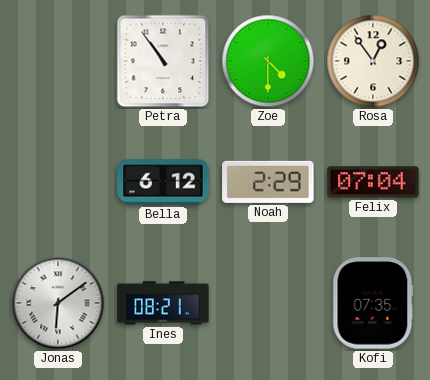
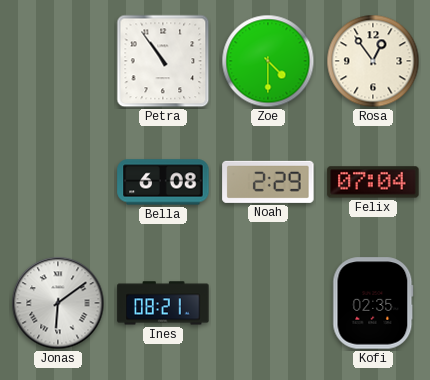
Bella: 6:12 -> 6:08 (163, 182)
Kofi: 07:35 -> 02:35 (373, 303)
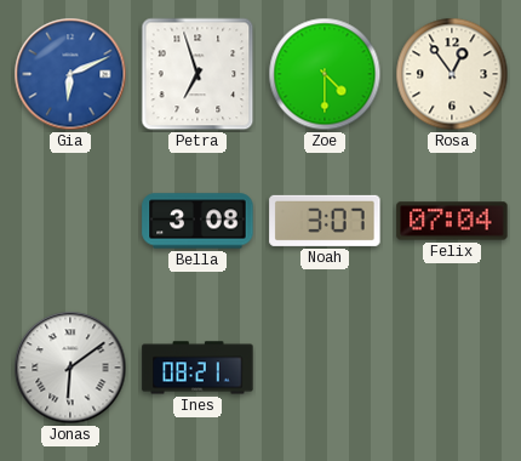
Gia: none -> 6:11 (70, 74)
Petra: 10:54 -> 6:57 (197, 74)
Bella: 6:08 -> 3:08 (197, 221)
Noah: 2:29 -> 3:07 (325, 221)
Kofi: 02:35 -> none (373, 303)
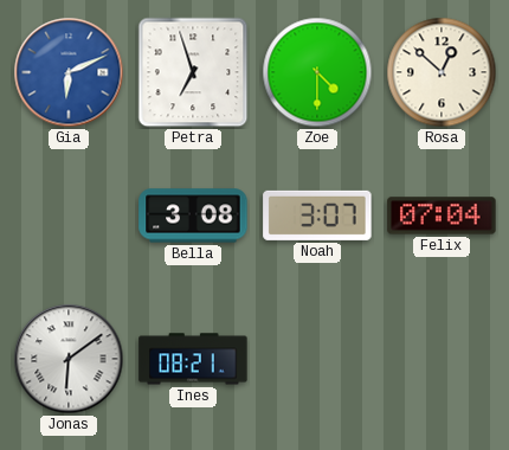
Rosa: 12:54 -> 12:52 (442, 72)
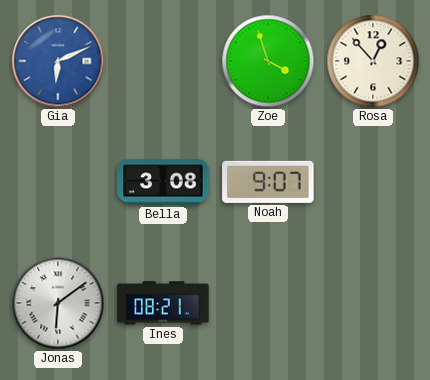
Petra: 6:57 -> none (193, 72)
Zoe: 4:30 -> 3:57 (268, 61)
Rosa: 12:52 -> 12:53 (373, 61)
Noah: 3:07 -> 9:07 (268, 182)
Felix: 07:04 -> none (442, 216)
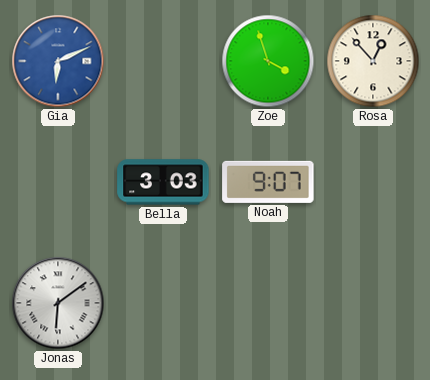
Bella: 3:08 -> 3:03 (163, 182)
Ines: 08:21 -> none (163, 303)
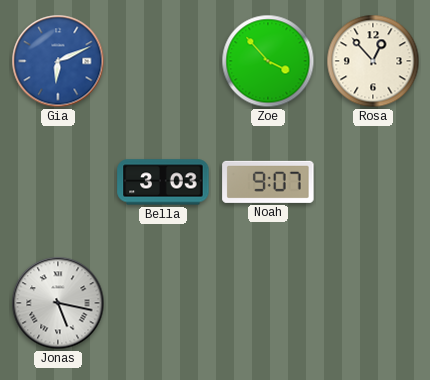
Zoe: 3:57 -> 3:53 (268, 61)
Jonas: 6:09 -> 5:17 (58, 303)
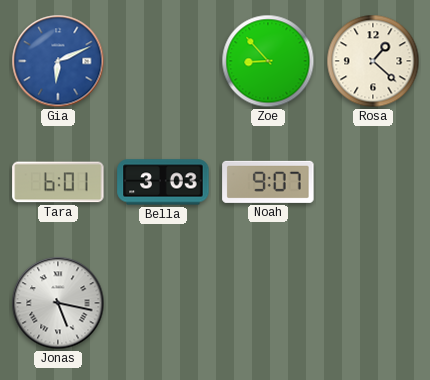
Zoe: 3:53 -> 8:53 (268, 61)
Rosa: 12:53 -> 1:22 (373, 61)
Tara: none -> 6:01 (58, 182)
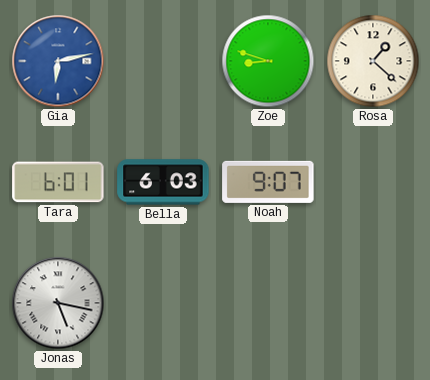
Gia: 6:11 -> 6:13 (58, 61)
Zoe: 8:53 -> 8:48 (268, 61)
Bella: 3:03 -> 6:03 (163, 182)
